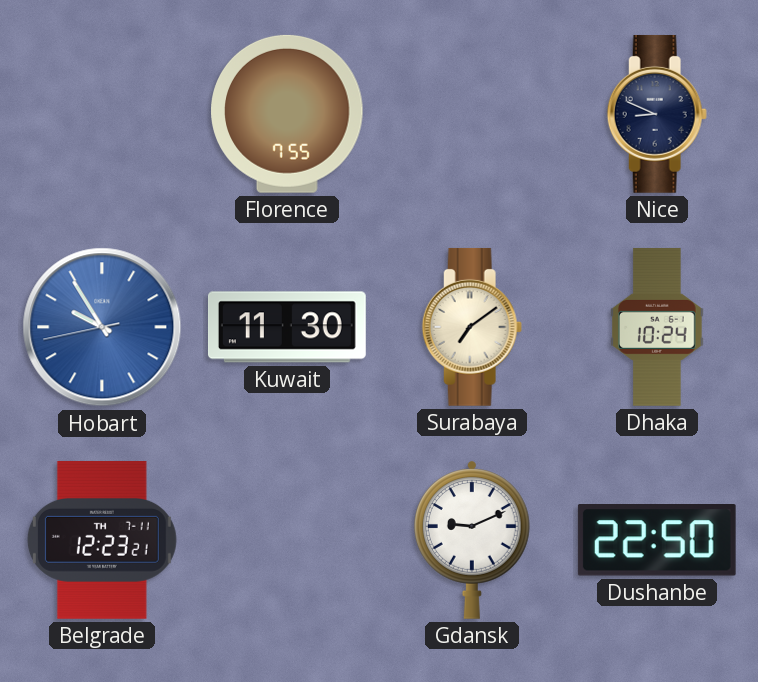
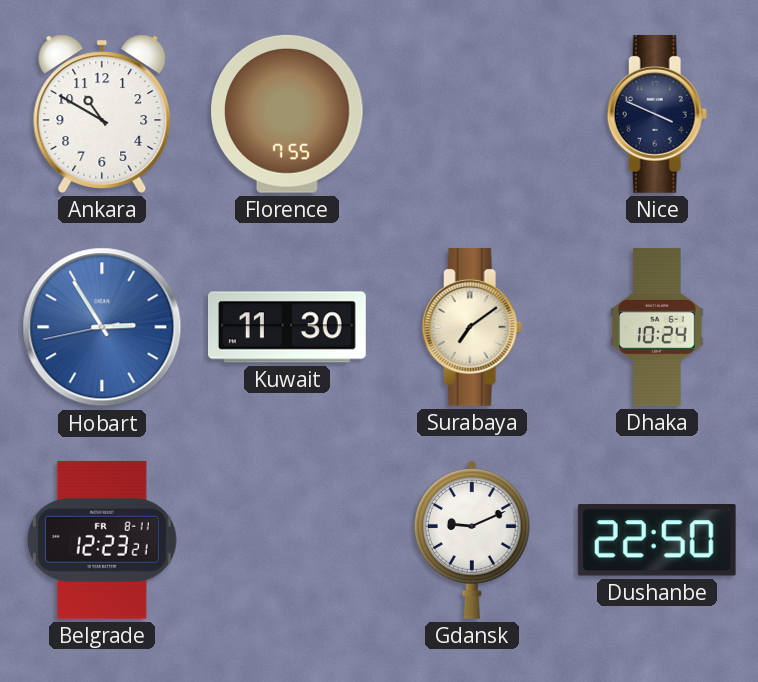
Ankara: none -> 10:50 (102, 114)
Nice: 8:49 -> 3:49 (657, 114)
Hobart: 9:54 -> 2:54 (102, 327)
Belgrade date: TH 7-11 -> FR 8-11 (102, 540)
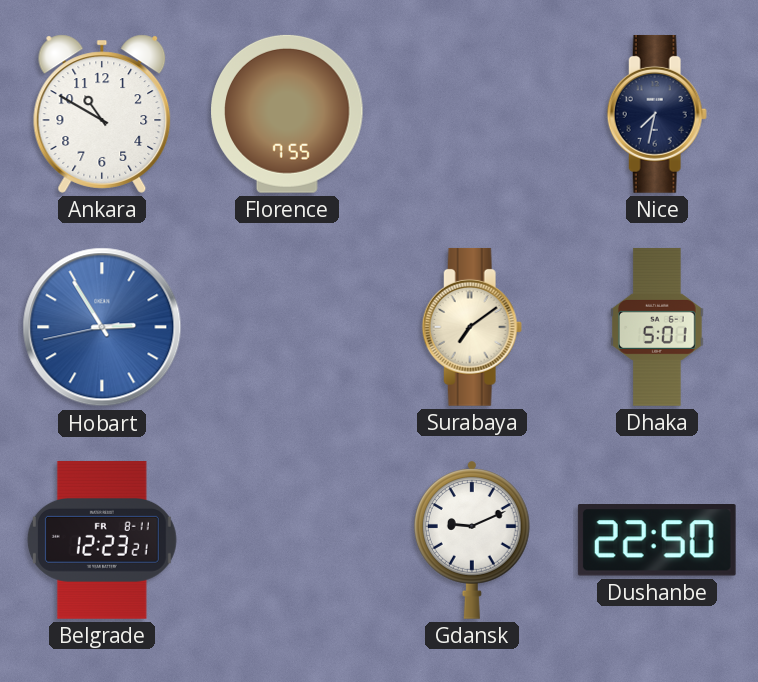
Nice: 3:49 -> 7:32 (657, 114)
Kuwait: 11:30 -> none (288, 327)
Dhaka: 10:24 -> 5:01 (658, 327)
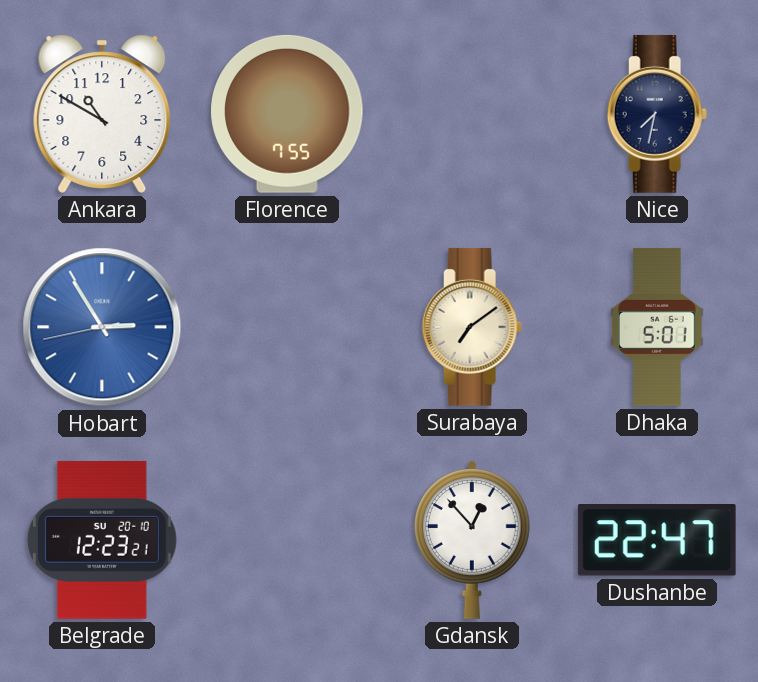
Belgrade date: FR 8-11 -> SU 20-10 (102, 540)
Gdansk: 9:11 -> 12:53 (472, 540)
Dushanbe: 22:50 -> 22:47 (657, 541)
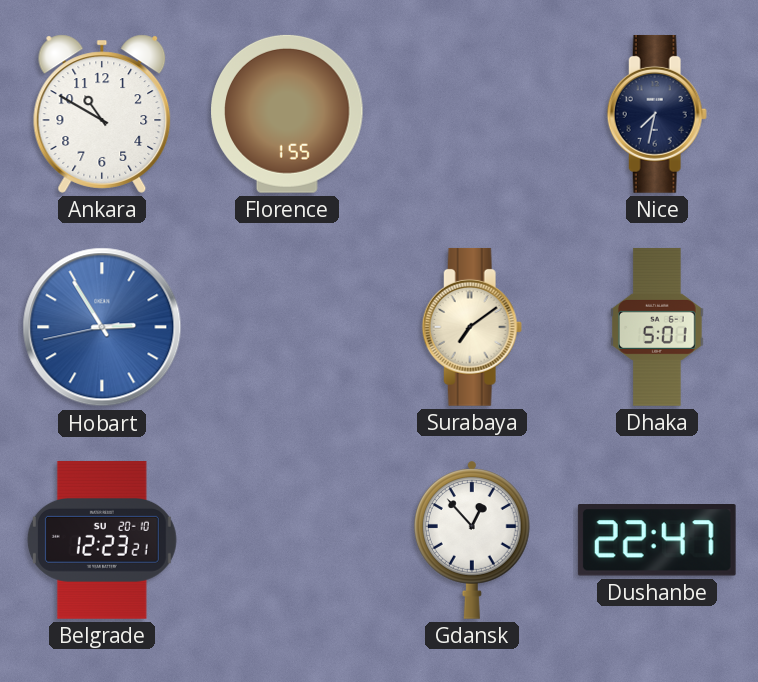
Florence: 7:55 -> 1:55 (287, 114)
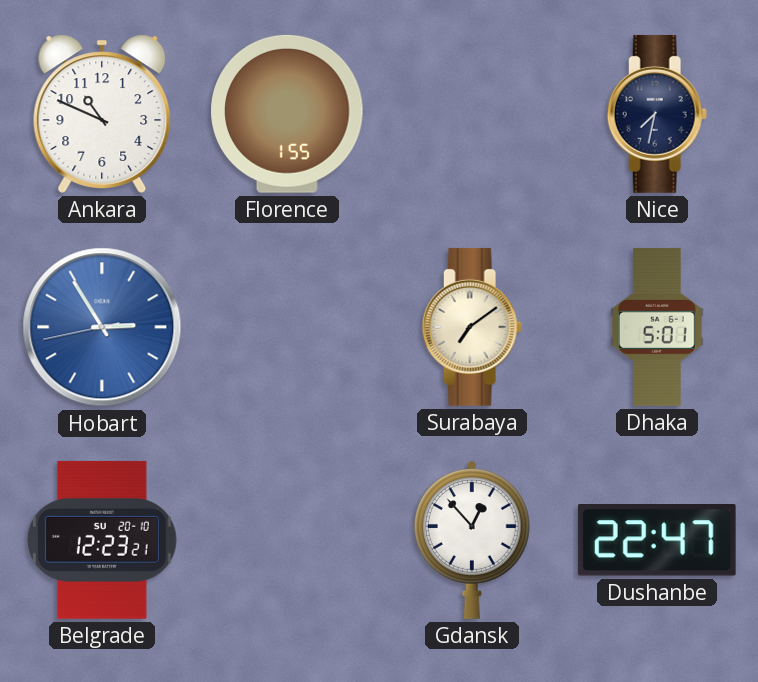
Ankara: 10:50 -> 10:49 (102, 114)
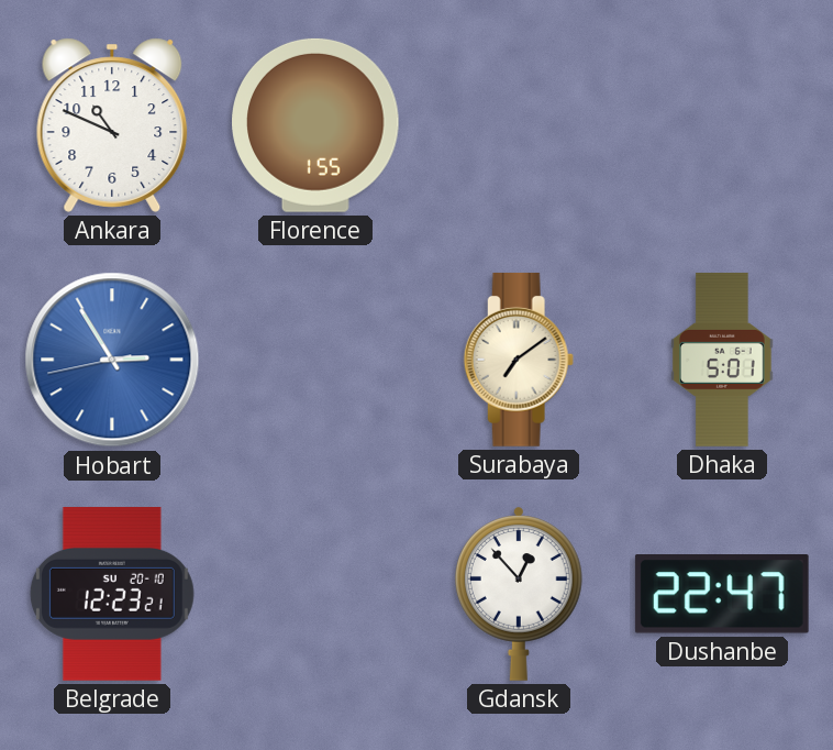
Nice: 7:32 -> none (657, 114)
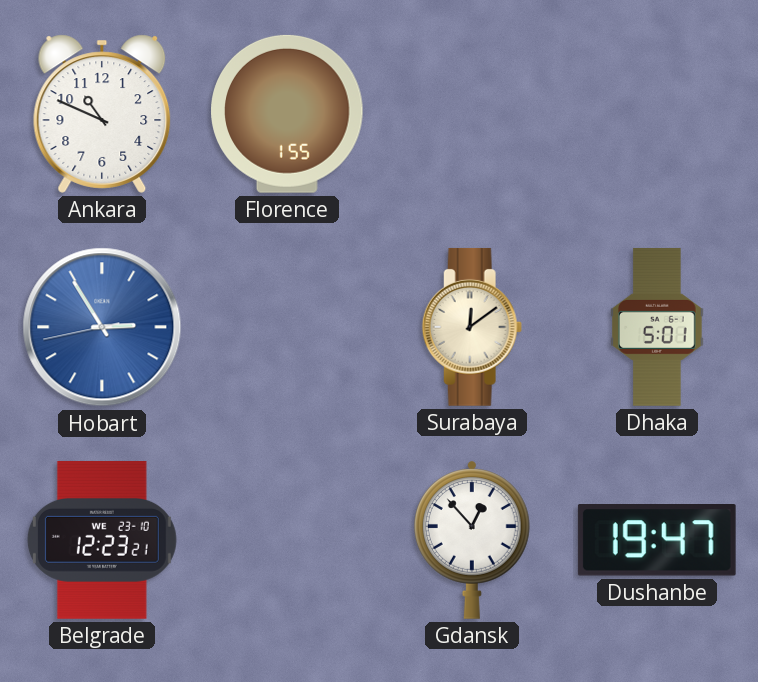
Surabaya: 7:09 -> 12:09 (472, 327)
Belgrade date: SU 20-10 -> WE 23-10 (102, 540)
Dushanbe: 22:47 -> 19:47 (657, 541)
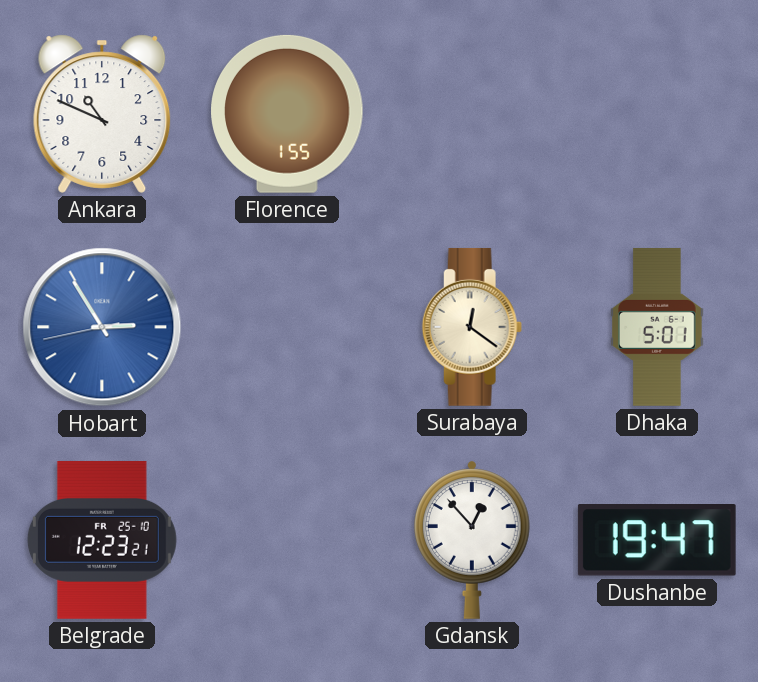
Surabaya: 12:09 -> 12:21 (472, 327)
Belgrade date: WE 23-10 -> FR 25-10 (102, 540)
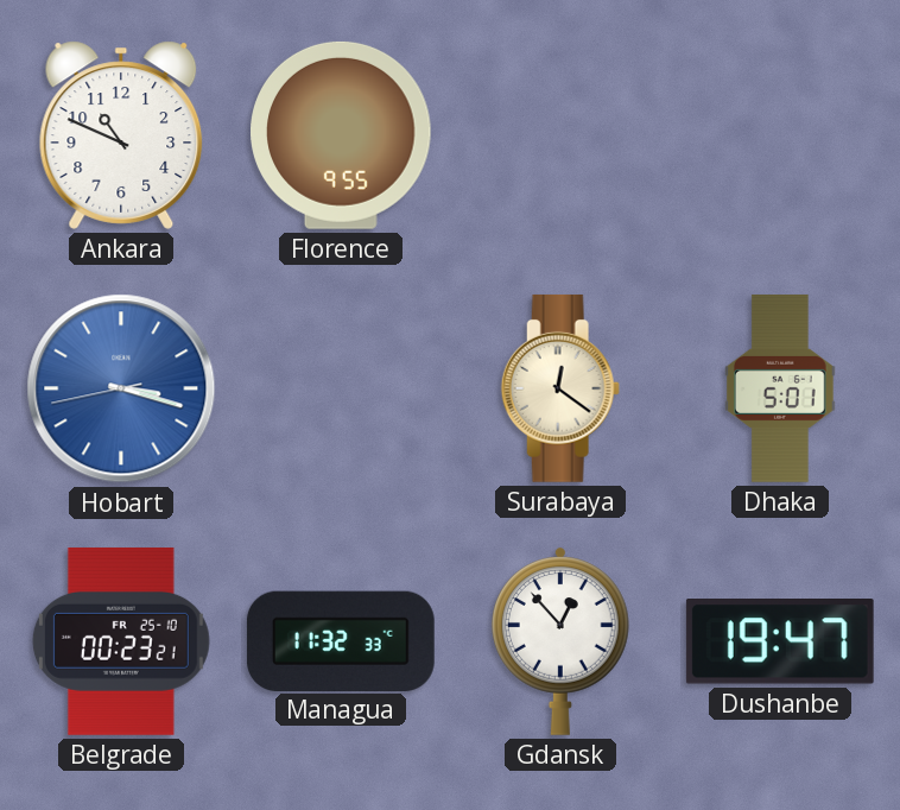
Florence: 1:55 -> 9:55 (341, 135)
Hobart: 2:54 -> 3:17 (121, 388)
Belgrade: 12:23 -> 00:23 (121, 641)
Managua: none -> 11:32 (341, 640)
